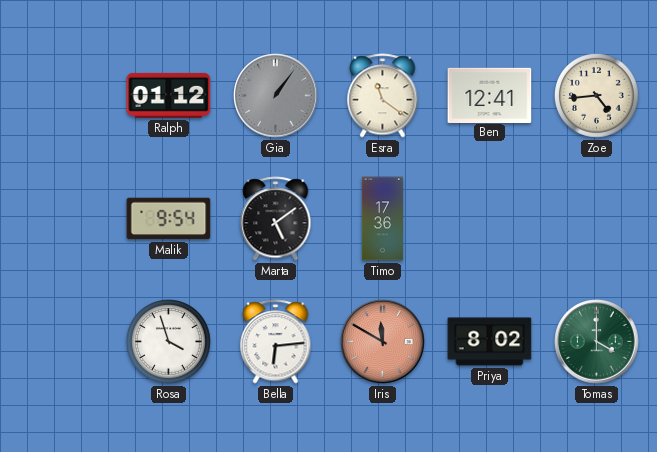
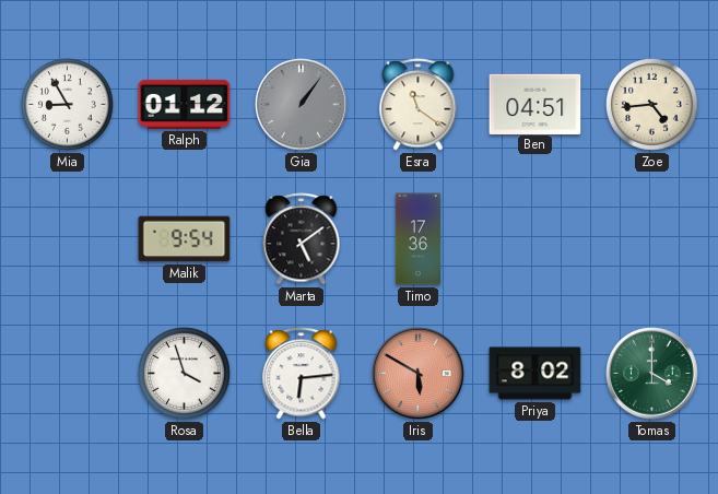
Mia: none -> 8:55 (68, 105)
Ben: 12:41 -> 04:51 (535, 104)
Iris: 11:50 -> 5:50 (419, 374)
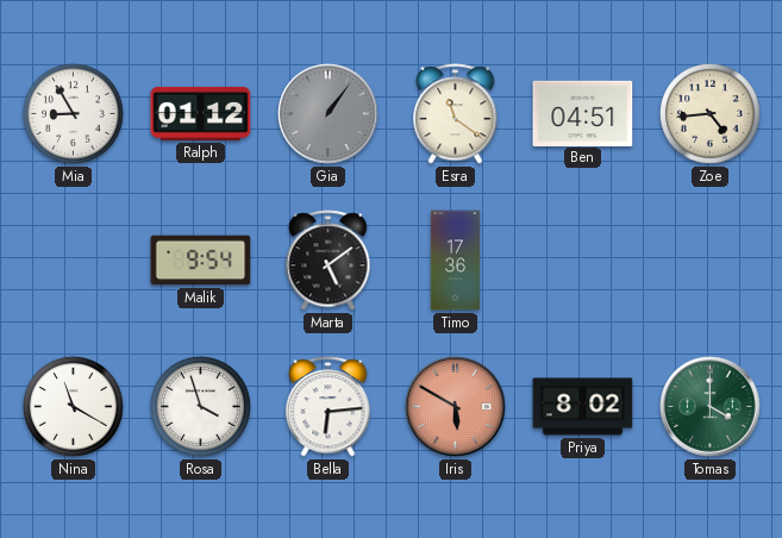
Nina: none -> 11:20 (74, 407)
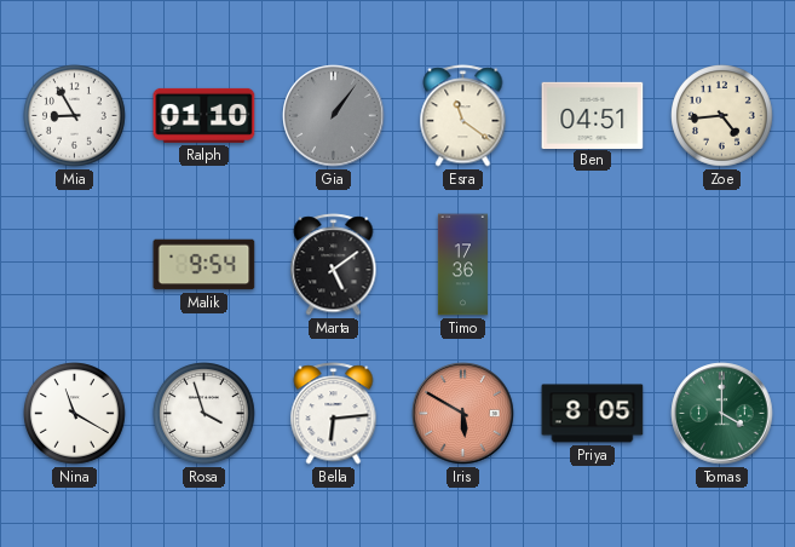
Ralph: 01:12 -> 01:10 (204, 115)
Priya: 8:02 -> 8:05 (593, 414)
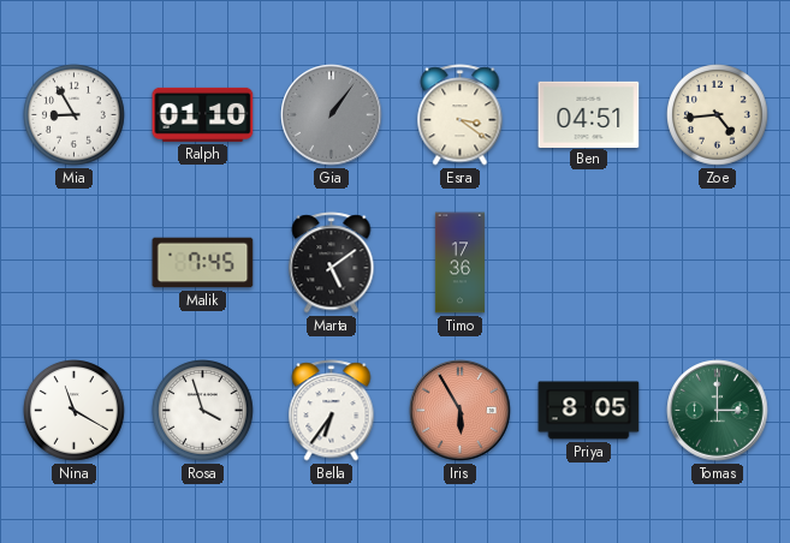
Esra: 11:21 -> 3:21 (461, 115)
Malik: 9:54 -> 7:45 (203, 263)
Bella: 6:14 -> 6:36 (332, 411)
Iris: 5:50 -> 5:55 (461, 411)
Tomas: 4:00 -> 3:00 (718, 411)
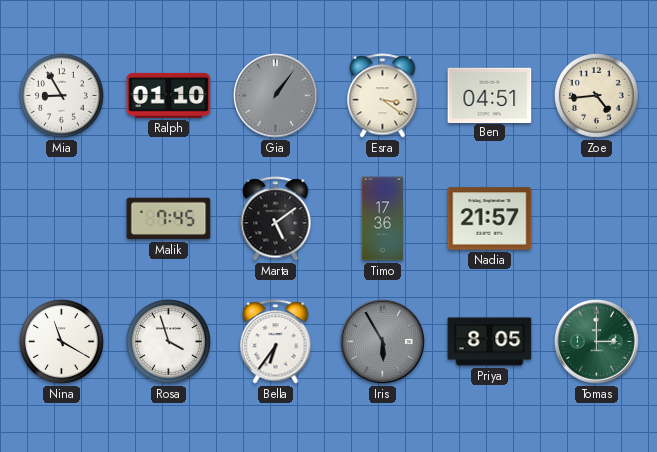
Nadia: none -> 21:57 (490, 219)
Iris dial: salmon -> grey (383, 342)
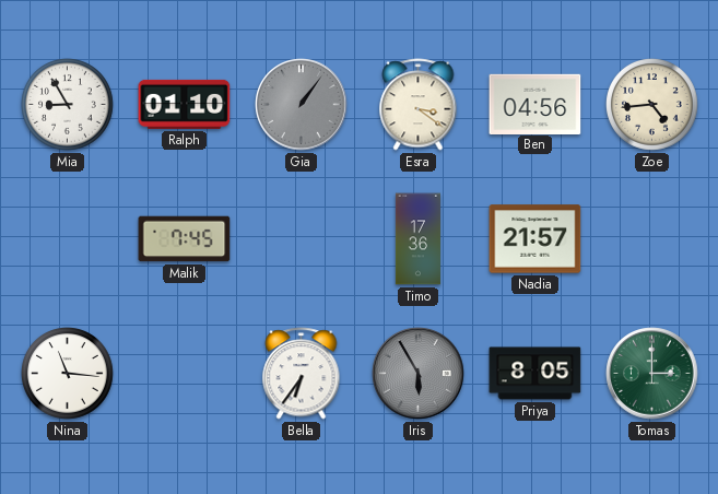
Ben: 04:51 -> 04:56 (535, 104)
Marta: 5:09 -> none (276, 219)
Nina: 11:20 -> 11:16 (68, 374)
Rosa: 3:57 -> none (169, 342)
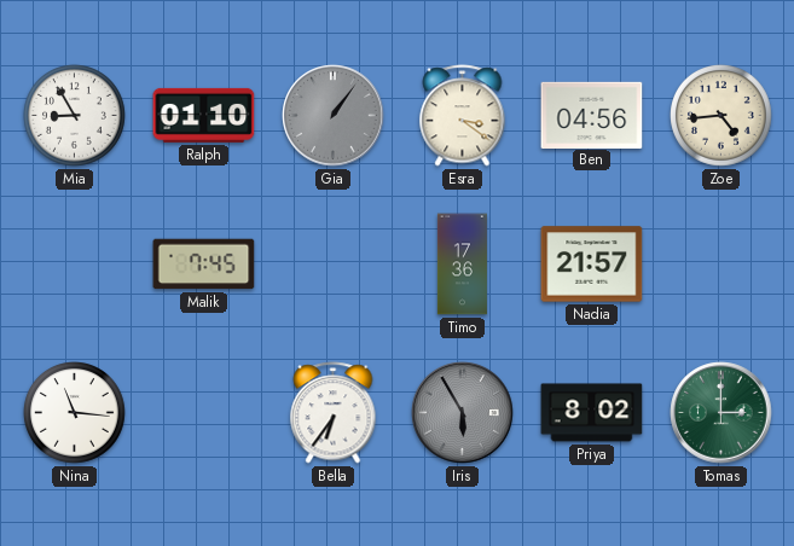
Priya: 8:05 -> 8:02 (592, 413)
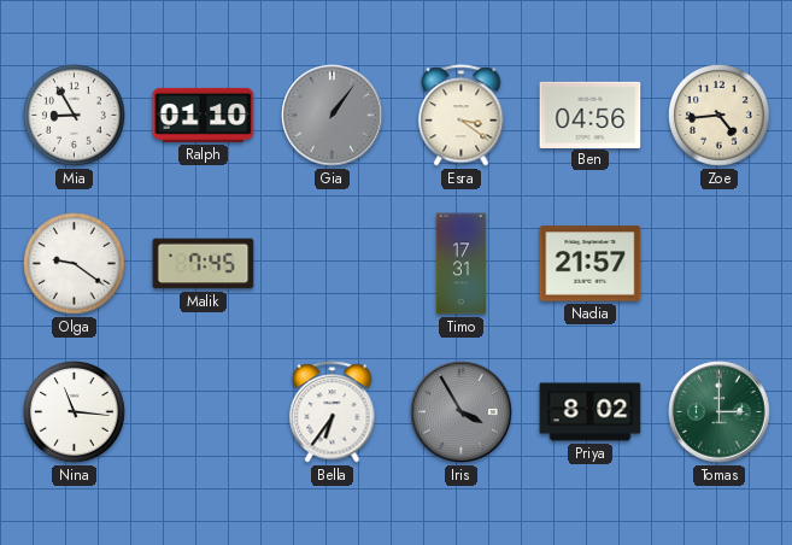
Olga: none -> 9:21 (75, 264)
Timo: 17:36 -> 17:31 (460, 264)
Iris: 5:55 -> 3:55 (462, 412)
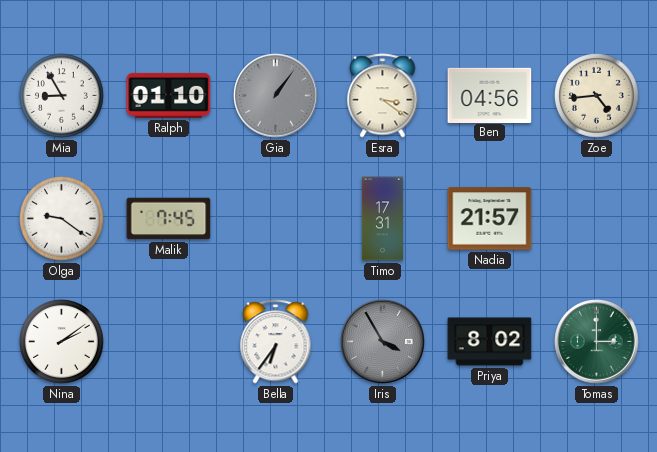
Nina: 11:16 -> 2:09 (62, 342)
